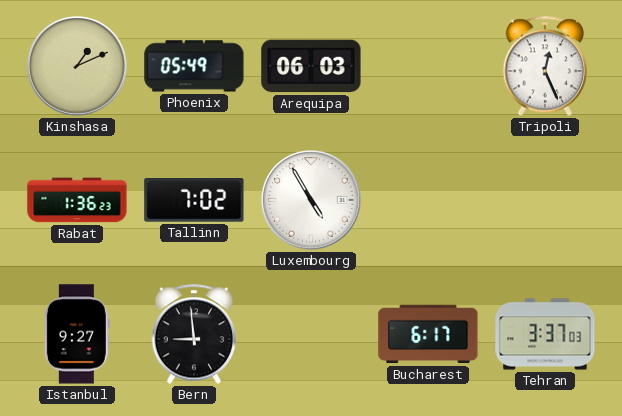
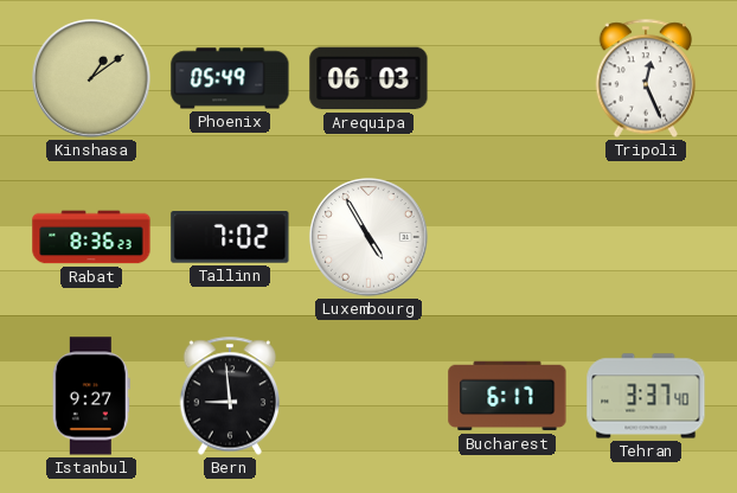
Kinshasa: 1:11 -> 1:09 (91, 78)
Rabat: 1:36 -> 8:36 (91, 237)
Tehran: 3:37:03 -> 3:37:40 (646, 396)
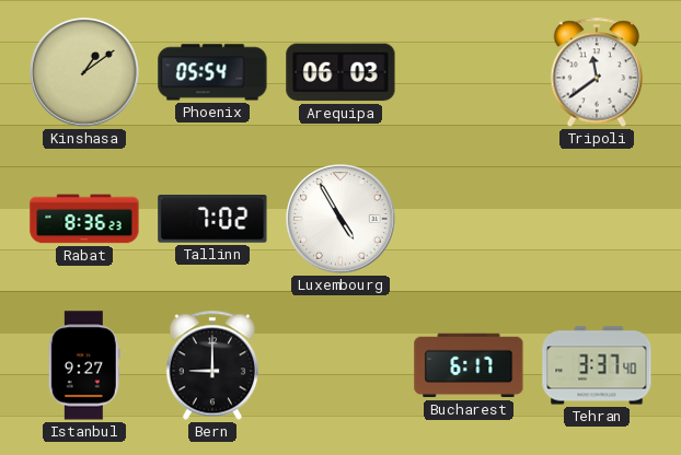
Phoenix: 05:49 -> 05:54 (212, 72)
Tripoli: 12:26 -> 11:39 (597, 72)
Bern: 8:59 -> 9:00 (212, 365)
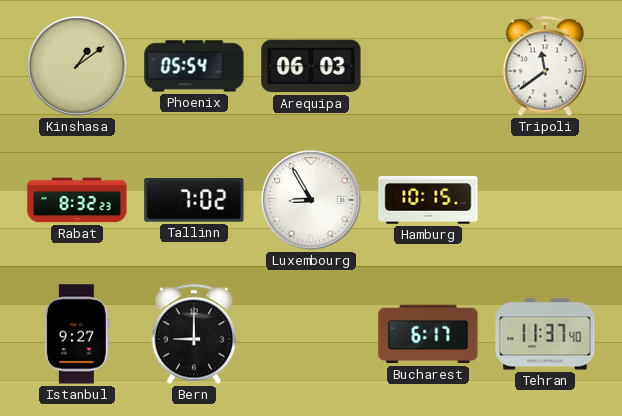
Rabat: 8:36 -> 8:32 (77, 200)
Luxembourg: 4:55 -> 8:55 (311, 200)
Hamburg: none -> 10:15 (428, 200)
Tehran: 3:37 -> 11:37 (545, 334)
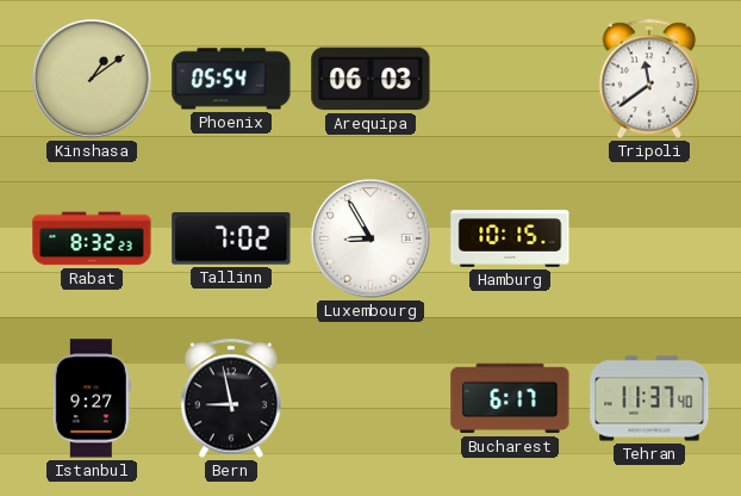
Bern: 9:00 -> 8:58 (231, 398)
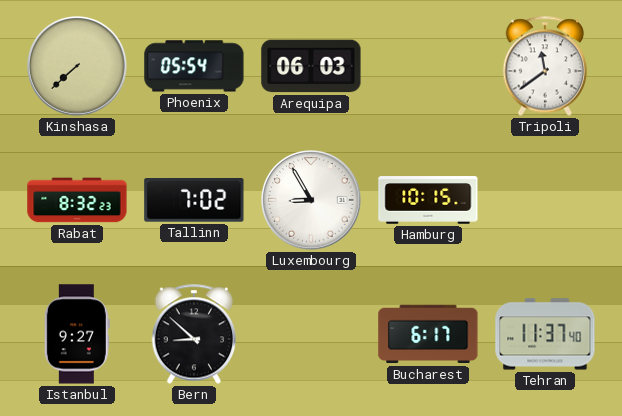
Kinshasa: 1:09 -> 7:38 (77, 66)
Bern: 8:58 -> 8:52 (194, 334)
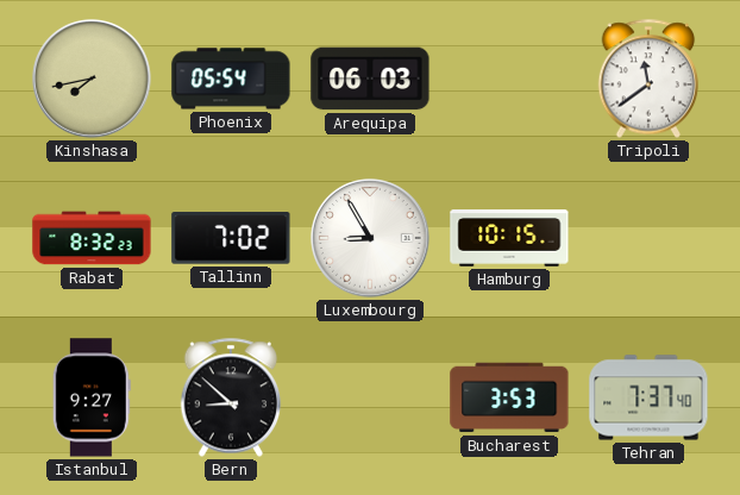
Kinshasa: 7:38 -> 7:43 (92, 79)
Bucharest: 6:17 -> 3:53 (509, 397)
Tehran: 11:37 -> 7:37 (648, 397)
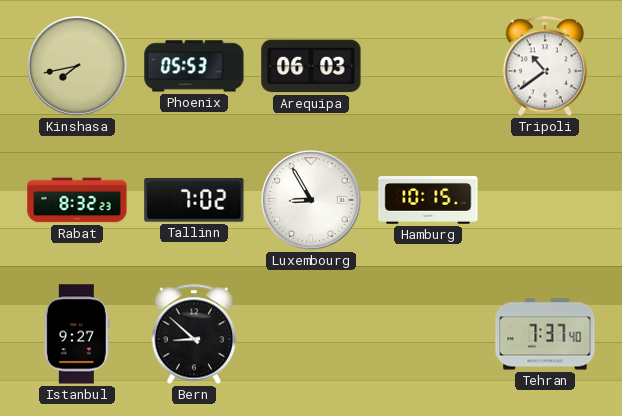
Phoenix: 05:54 -> 05:53 (194, 66)
Tripoli: 11:39 -> 10:39 (545, 66)
Bucharest: 3:53 -> none (509, 397)
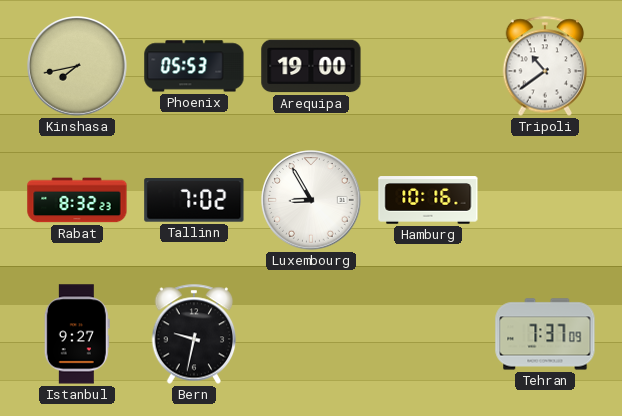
Arequipa: 06:03 -> 19:00 (311, 66)
Hamburg: 10:15 -> 10:16 (428, 200)
Bern: 8:52 -> 9:32 (194, 334)
Tehran: 7:37:40 -> 7:37:09 (545, 334)
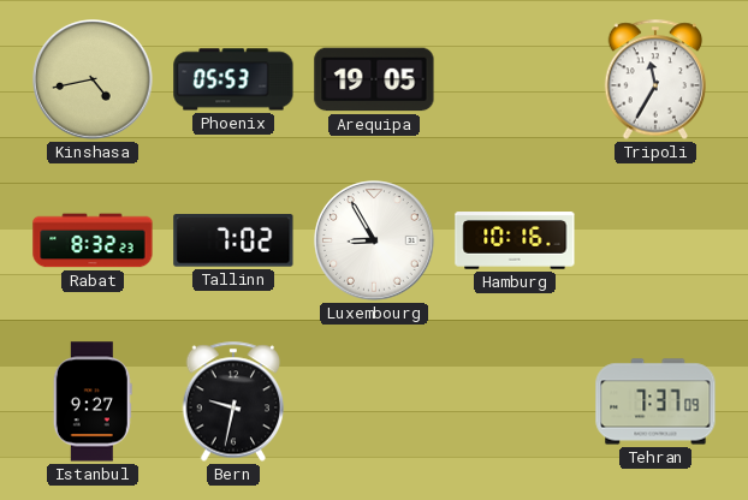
Kinshasa: 7:43 -> 4:43 (93, 79)
Arequipa: 19:00 -> 19:05 (374, 79)
Tripoli: 10:39 -> 11:35 (655, 79)
